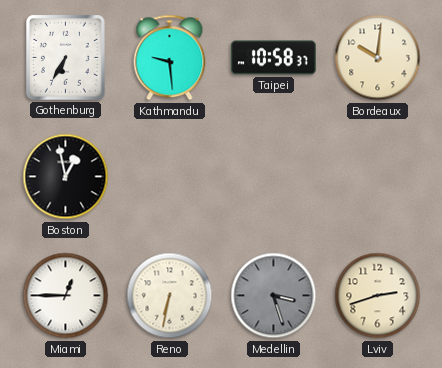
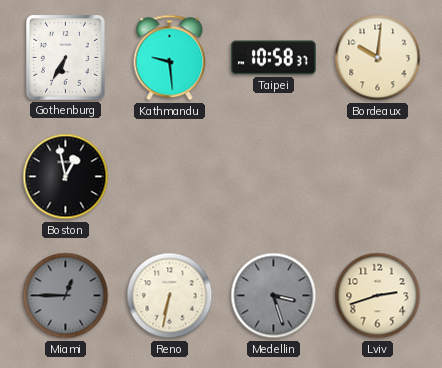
Miami dial: white -> grey (66, 296)
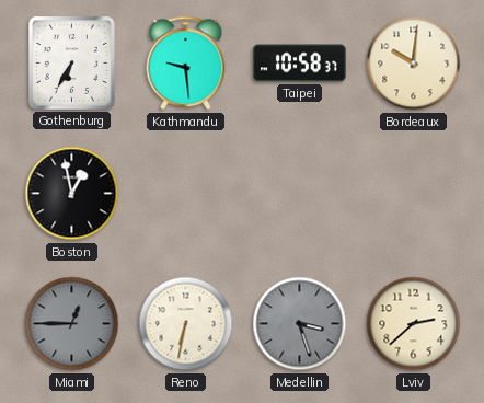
Lviv: 2:42 -> 2:38 (414, 324)
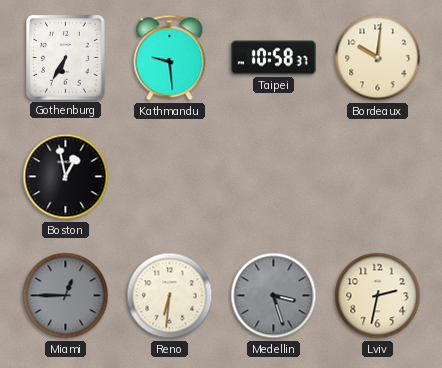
Reno: 6:32 -> 6:31 (170, 296)
Lviv: 2:38 -> 2:32 (378, 296)
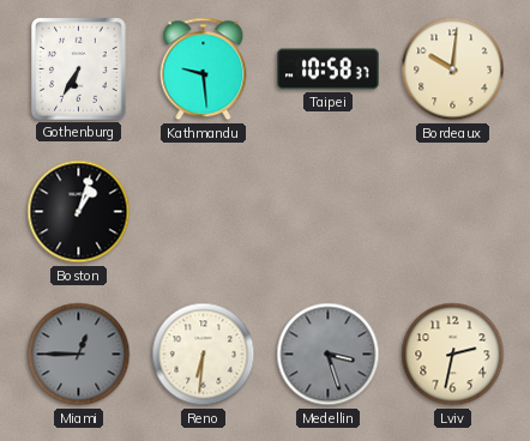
Boston: 12:58 -> 1:03 (79, 212)
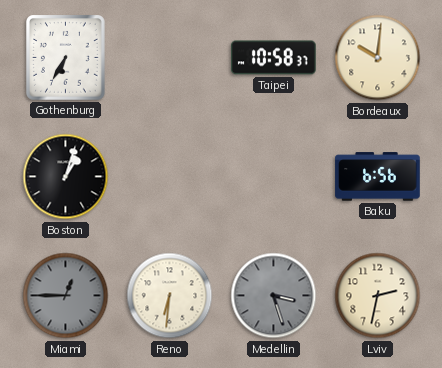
Kathmandu: 9:29 -> none (204, 70)
Baku: none -> 6:56 (378, 177)
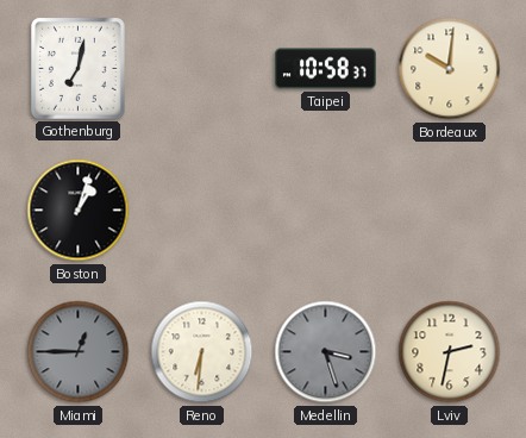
Gothenburg: 6:35 -> 7:02 (79, 69)
Baku: 6:56 -> none (378, 177)
